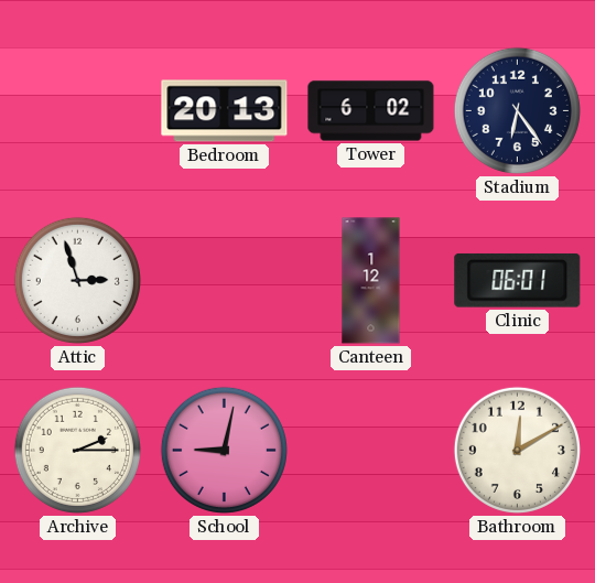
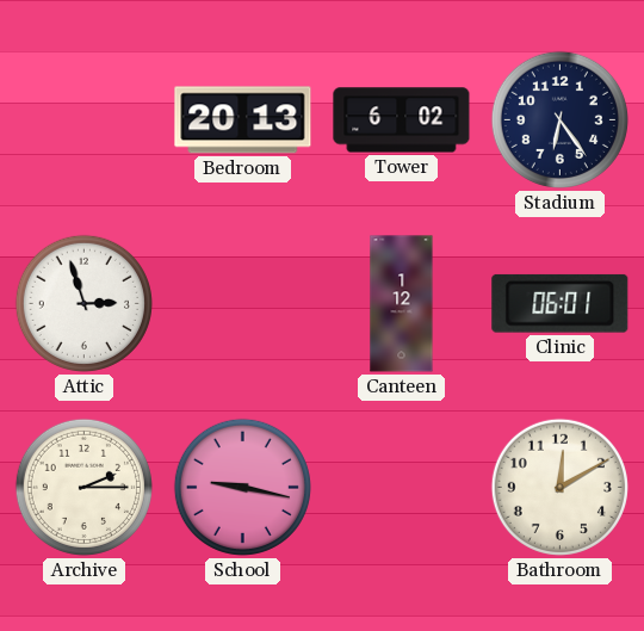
School: 9:02 -> 9:17 (242, 487)
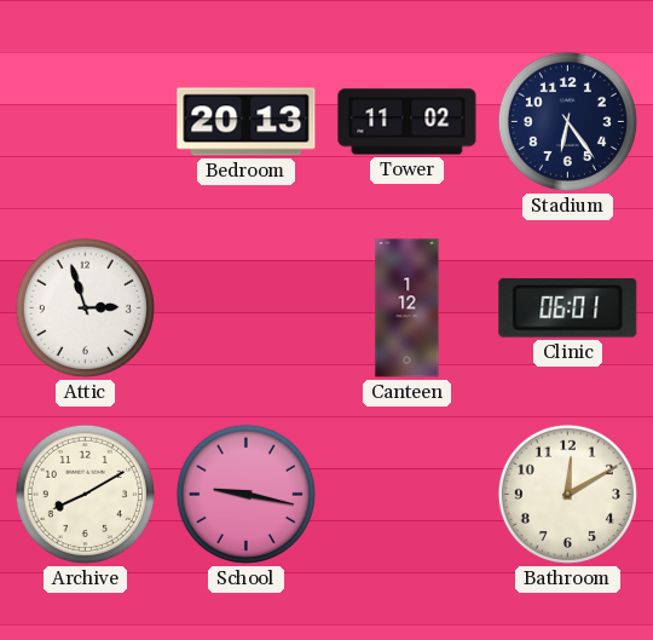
Tower: 6:02 -> 11:02 (408, 122)
Archive: 2:15 -> 8:10 (85, 494)
